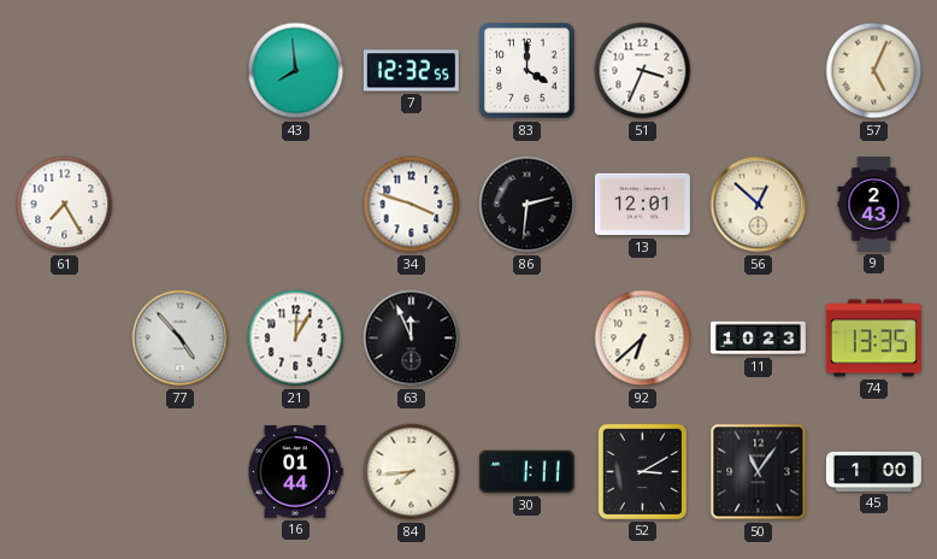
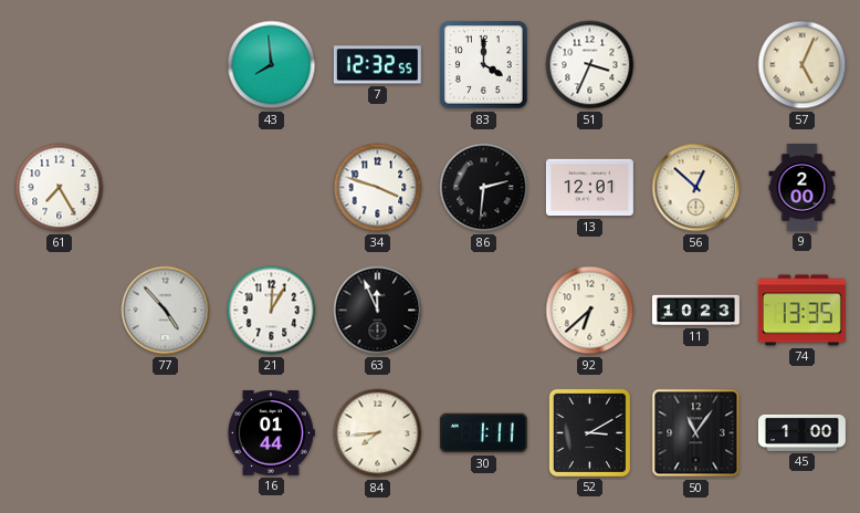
9: 2:43 -> 2:00 (803, 187)
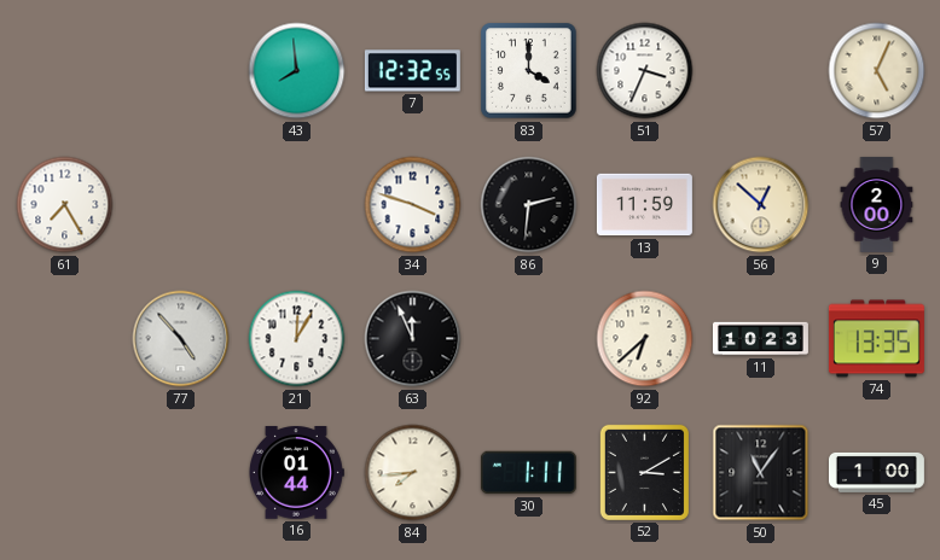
13: 12:01 -> 11:59 (644, 205)
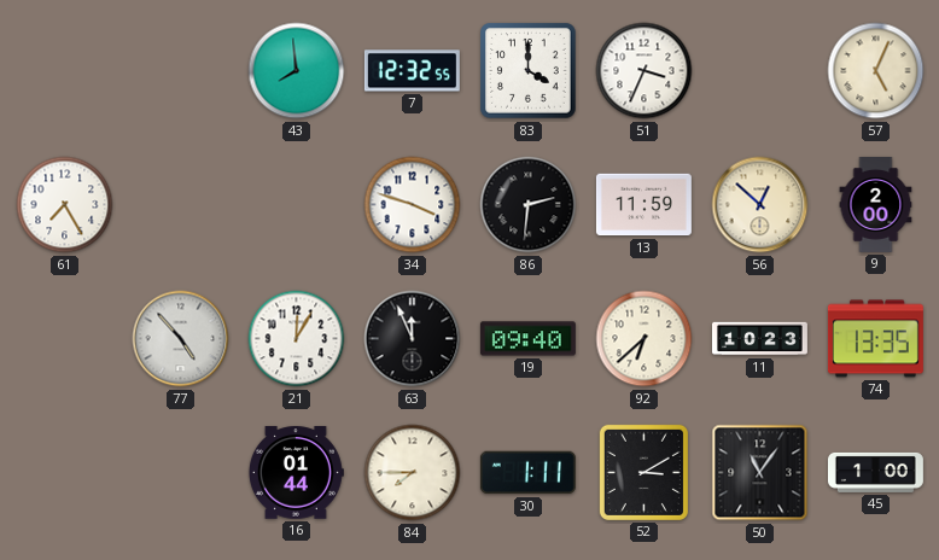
19: none -> 09:40 (527, 339)
84: 7:44 -> 7:45 (413, 473)
